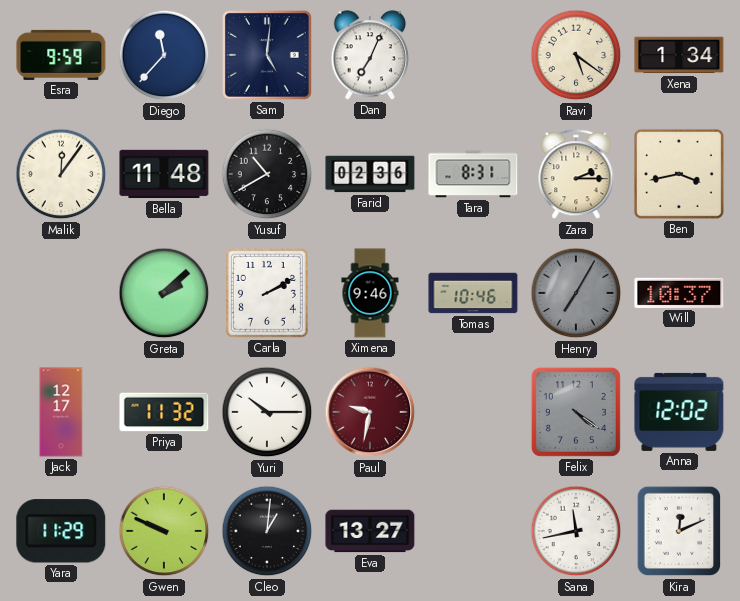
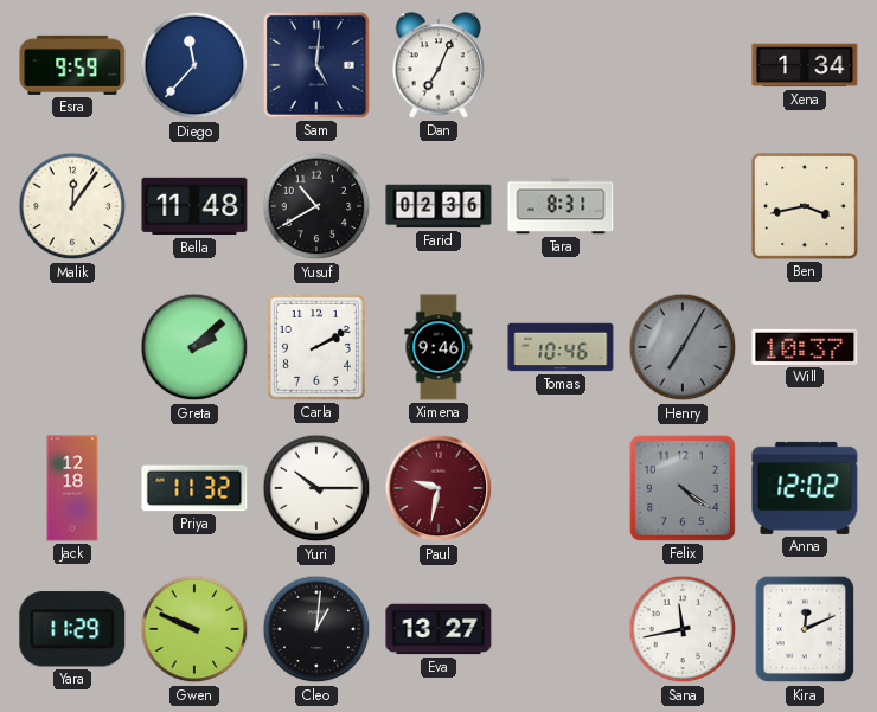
Ravi: 5:21 -> none (576, 55)
Zara: 2:15 -> none (576, 175)
Jack: 12:17 -> 12:18 (72, 488)
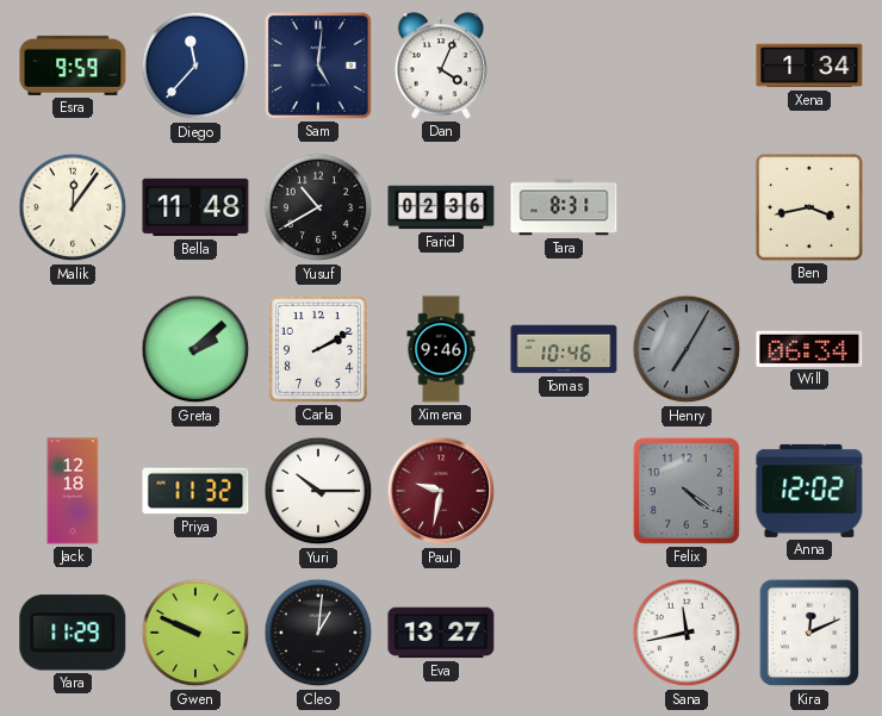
Dan: 7:04 -> 4:04 (441, 66)
Will: 10:37 -> 06:34 (809, 349)
